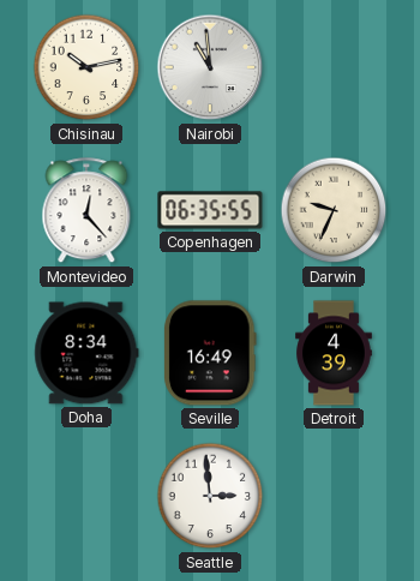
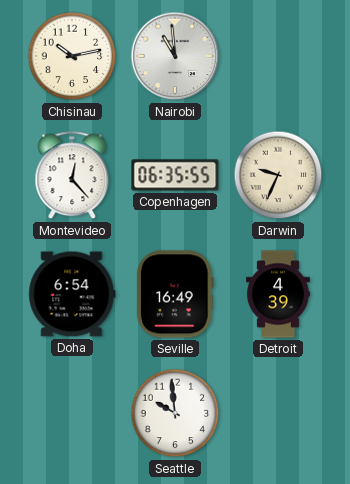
Doha: 8:34 -> 6:54 (72, 294)
Seattle: 2:59 -> 9:59 (175, 413)
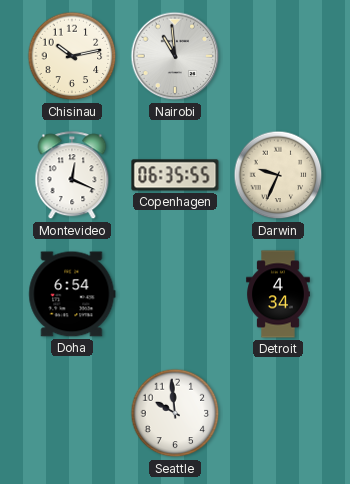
Montevideo: 12:23 -> 12:19 (72, 176)
Seville: 16:49 -> none (176, 294)
Detroit: 4:39 -> 4:34 (278, 294)
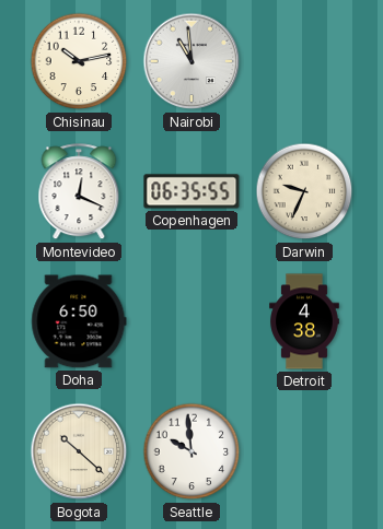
Doha: 6:54 -> 6:50 (79, 321)
Detroit: 4:34 -> 4:38 (304, 321)
Bogota: none -> 10:22 (79, 451)
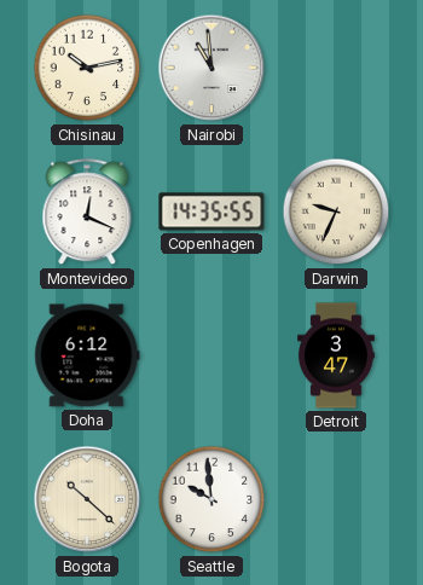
Copenhagen: 06:35 -> 14:35 (211, 212)
Doha: 6:50 -> 6:12 (87, 355)
Detroit: 4:38 -> 3:47 (336, 355)
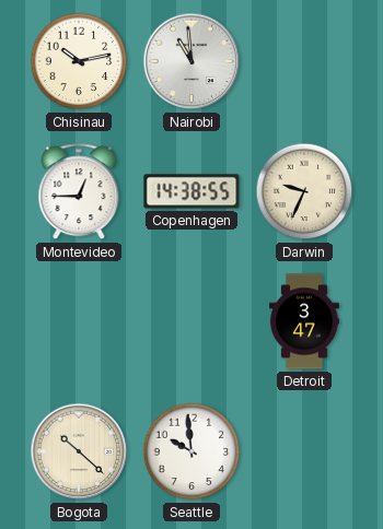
Montevideo: 12:19 -> 12:45 (79, 192)
Copenhagen: 14:35 -> 14:38 (191, 191)
Doha: 6:12 -> none (87, 355)
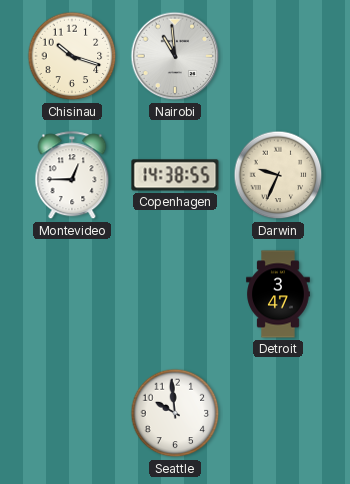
Chisinau: 10:13 -> 10:18 (72, 56)
Bogota: 10:22 -> none (79, 451)
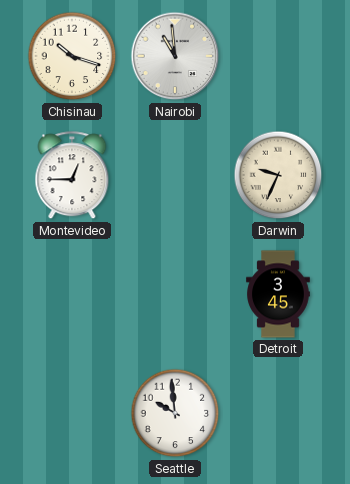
Copenhagen: 14:38 -> none (175, 175)
Detroit: 3:47 -> 3:45 (278, 294)
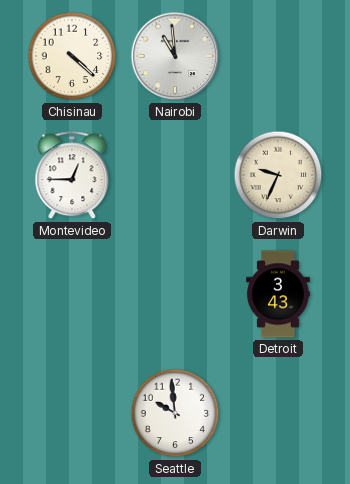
Chisinau: 10:18 -> 4:22 (72, 56)
Detroit: 3:45 -> 3:43 (278, 294)
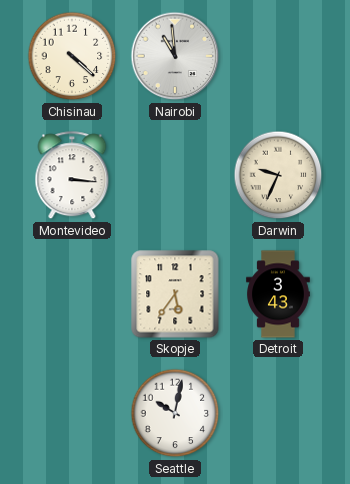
Montevideo: 12:45 -> 3:16 (72, 176)
Skopje: none -> 5:36 (175, 294)
Seattle: 9:59 -> 10:02 (175, 413)
